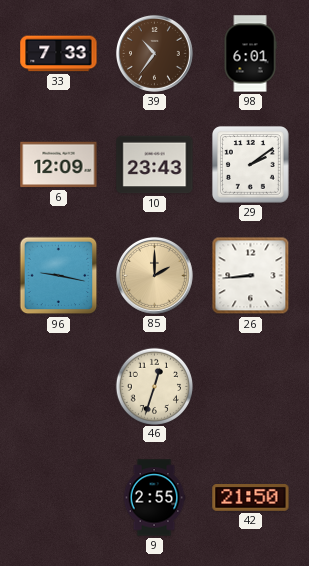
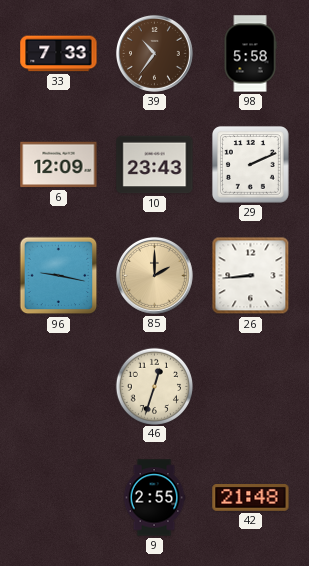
98: 6:01 -> 5:58 (250, 54)
29: 2:09 -> 2:11 (250, 164)
42: 21:50 -> 21:48 (251, 498)
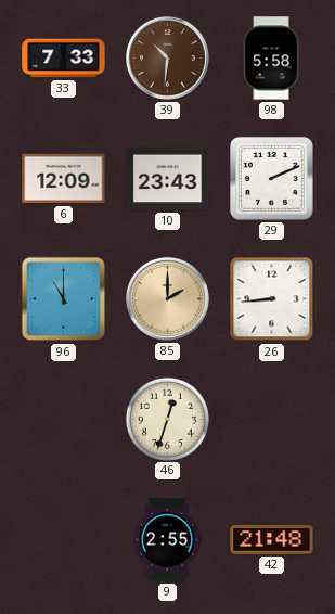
39: 10:36 -> 10:31 (167, 57)
96: 9:17 -> 11:00 (64, 299)
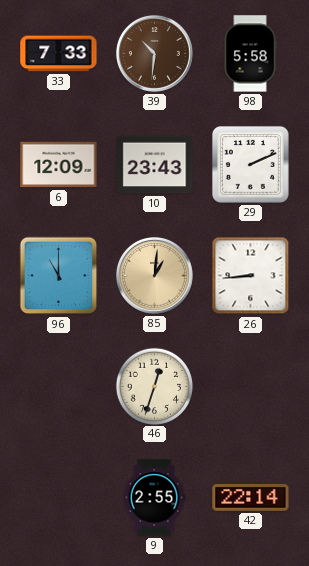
85: 2:00 -> 1:01 (154, 275)
42: 21:48 -> 22:14 (251, 498)
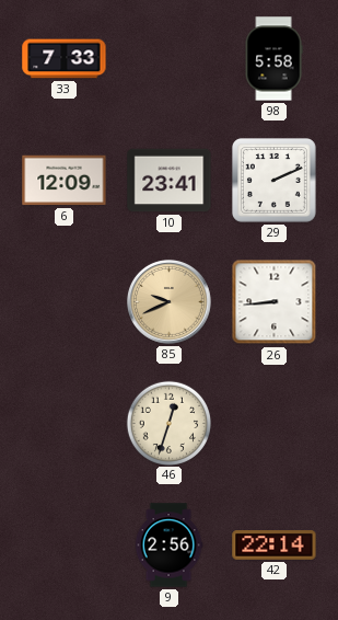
39: 10:31 -> none (154, 53)
10: 23:43 -> 23:41 (170, 181)
96: 11:00 -> none (59, 276)
85: 1:01 -> 9:41 (168, 301)
9: 2:55 -> 2:56 (168, 546)
